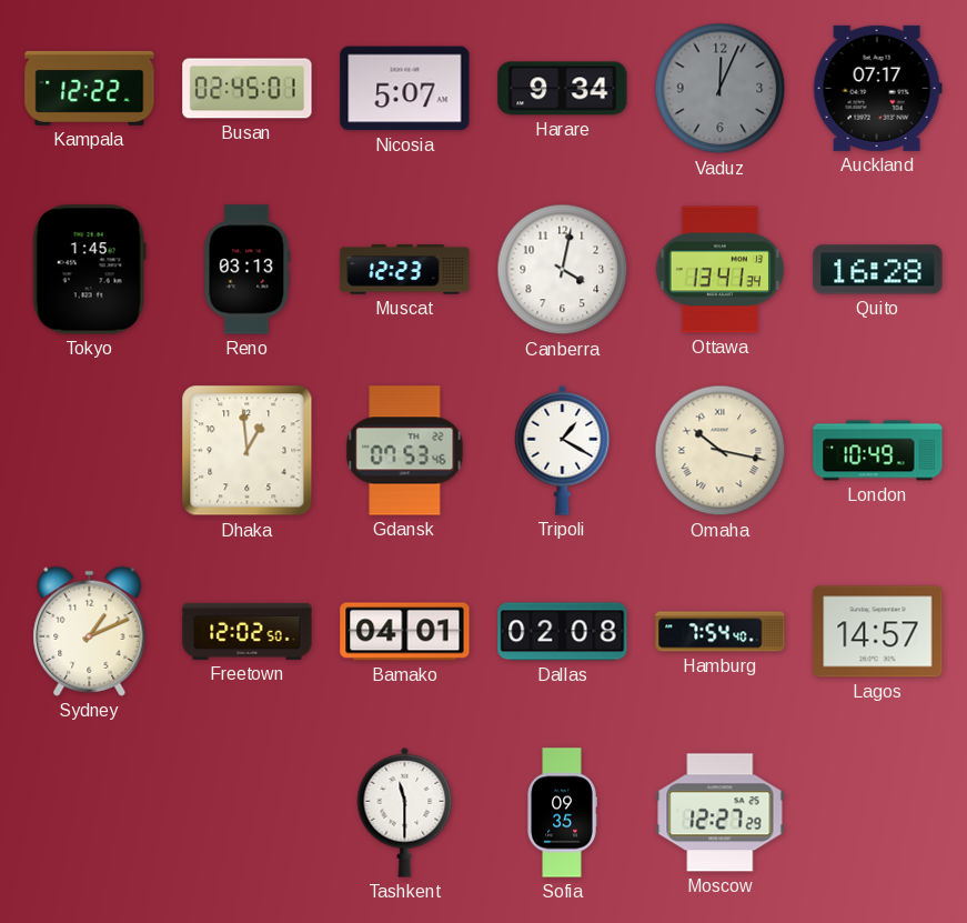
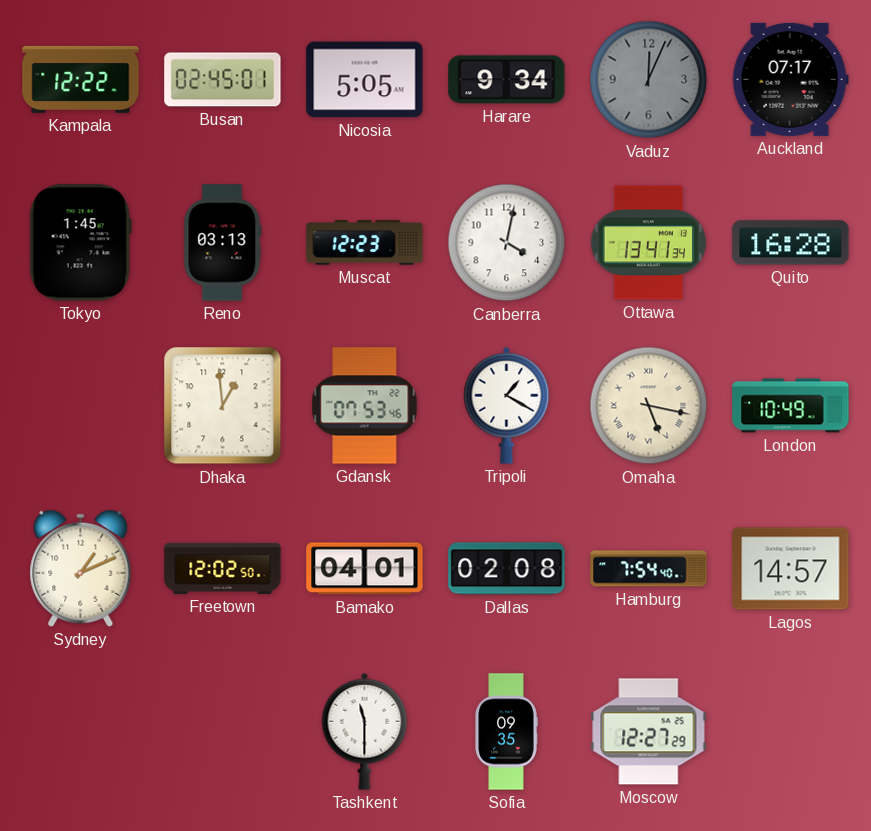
Nicosia: 5:07 -> 5:05 (365, 80)
Omaha: 10:17 -> 5:17 (649, 406)
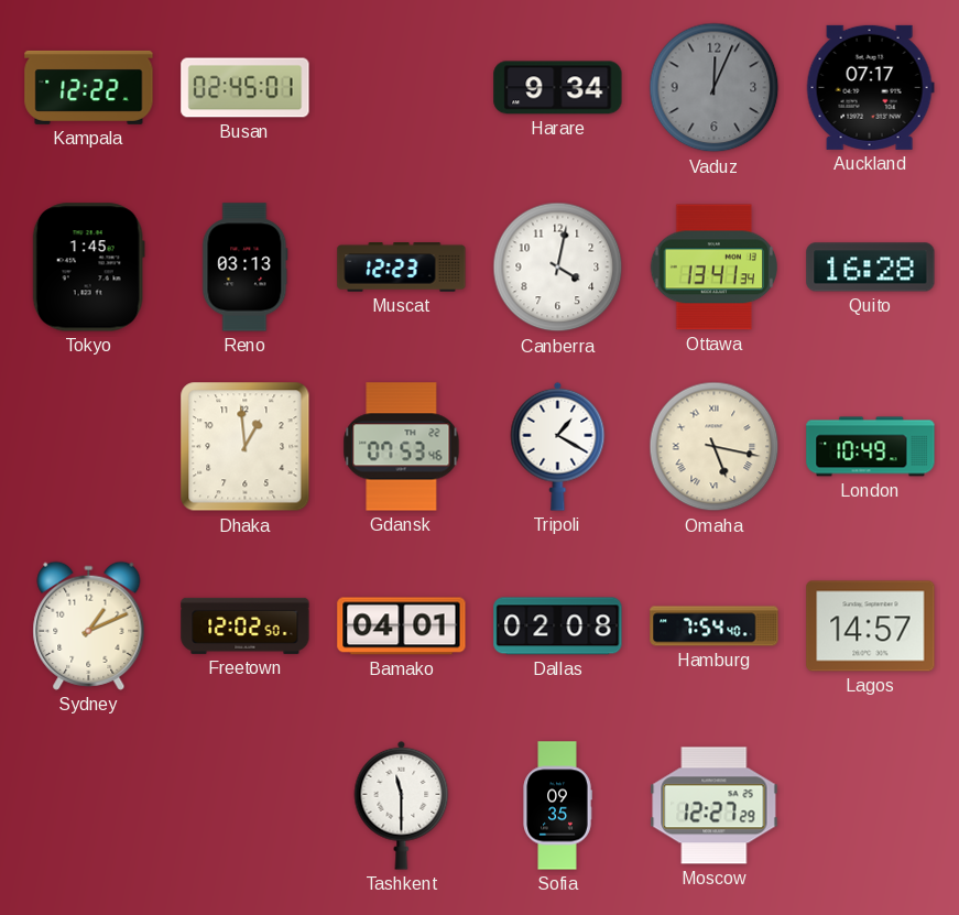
Nicosia: 5:05 -> none (365, 80)
